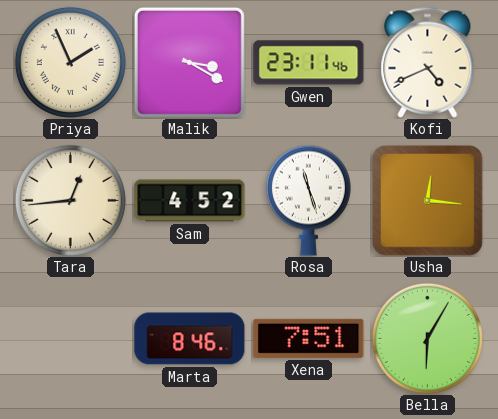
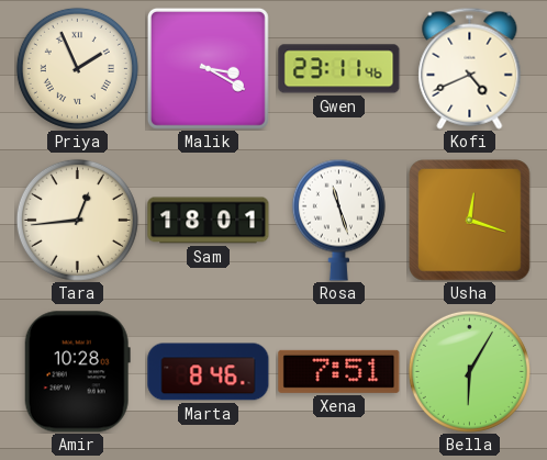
Sam: 4:52 -> 18:01 (209, 221)
Usha: 12:16 -> 12:18 (470, 221)
Amir: none -> 10:28 (77, 372)
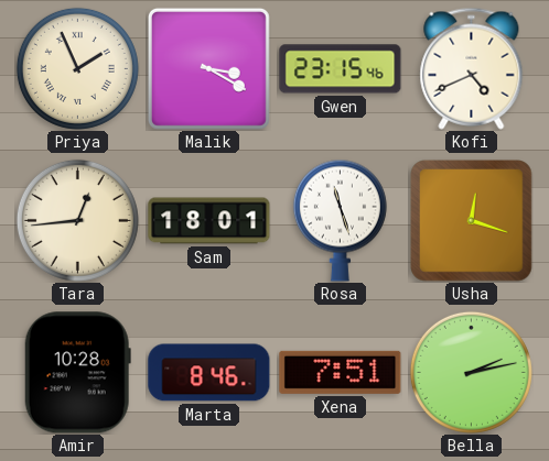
Gwen: 23:11 -> 23:15 (341, 69)
Bella: 6:05 -> 2:13 (471, 372)
